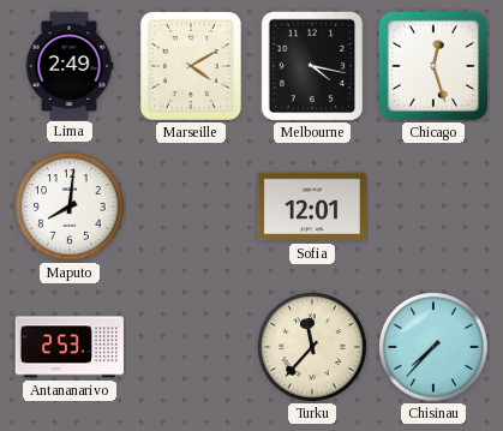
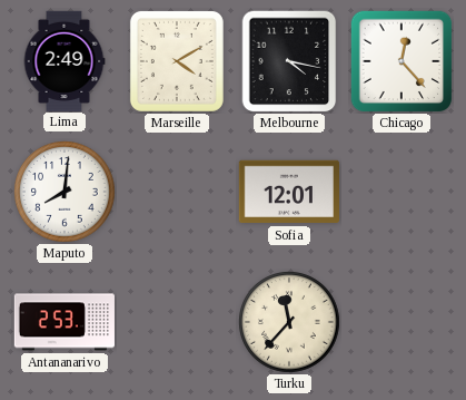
Chicago: 12:27 -> 12:23 (401, 61)
Chisinau: 7:37 -> none (435, 348)
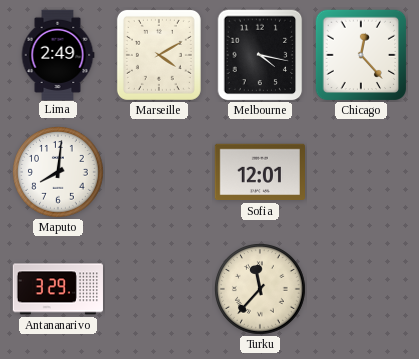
Antananarivo: 2:53 -> 3:29 (58, 289)
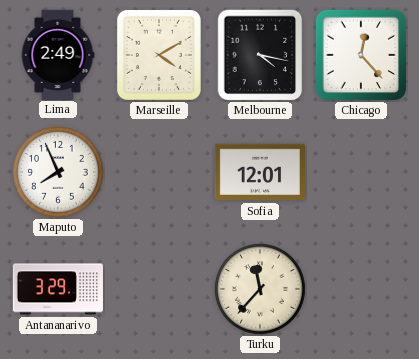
Maputo: 8:01 -> 7:56 (59, 173)
